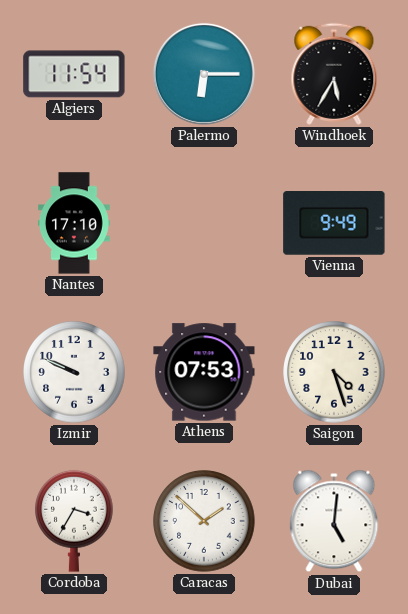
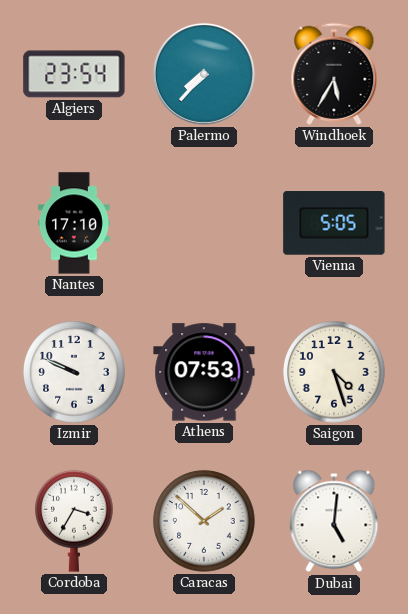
Algiers: 11:54 -> 23:54 (74, 74)
Palermo: 6:15 -> 7:37 (204, 74)
Vienna: 9:49 -> 5:05 (334, 224)
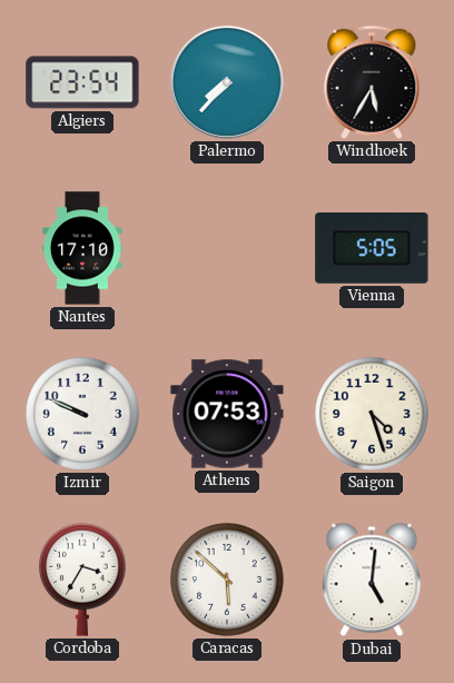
Caracas: 1:52 -> 5:52 (227, 580)
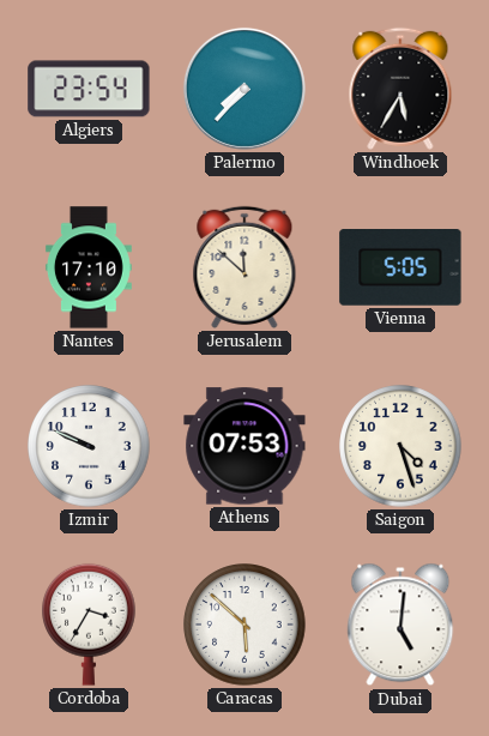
Jerusalem: none -> 11:52 (244, 267)
